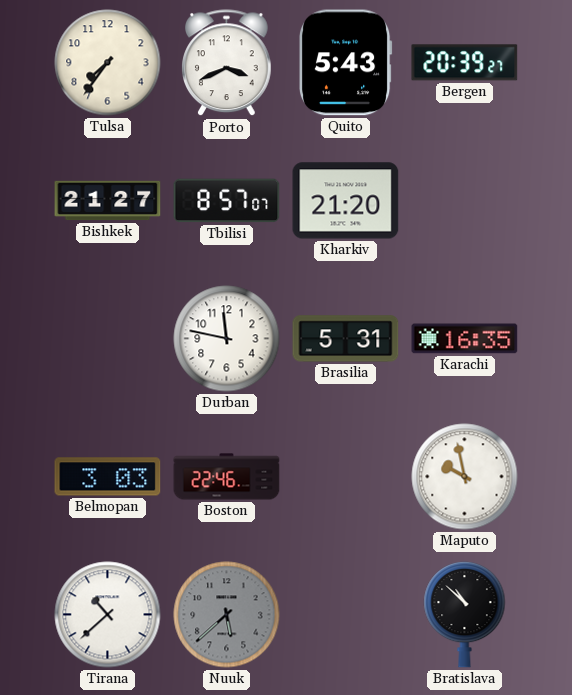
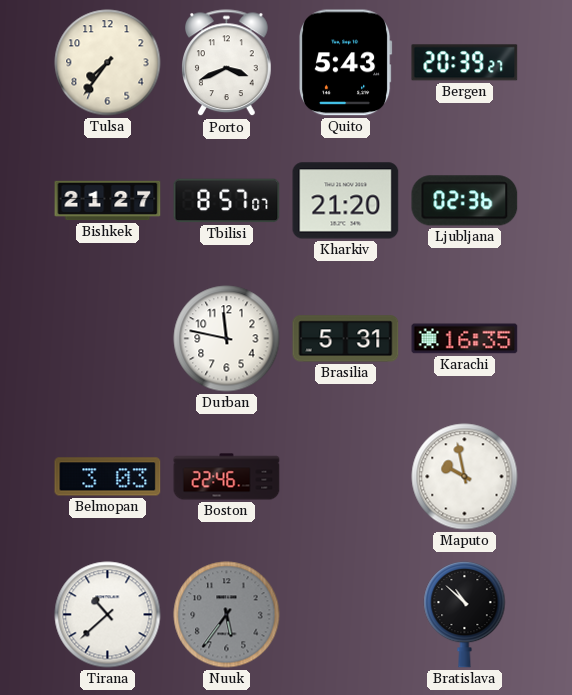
Ljubljana: none -> 02:36 (465, 201)
Nuuk: 5:38 -> 5:36 (227, 615)
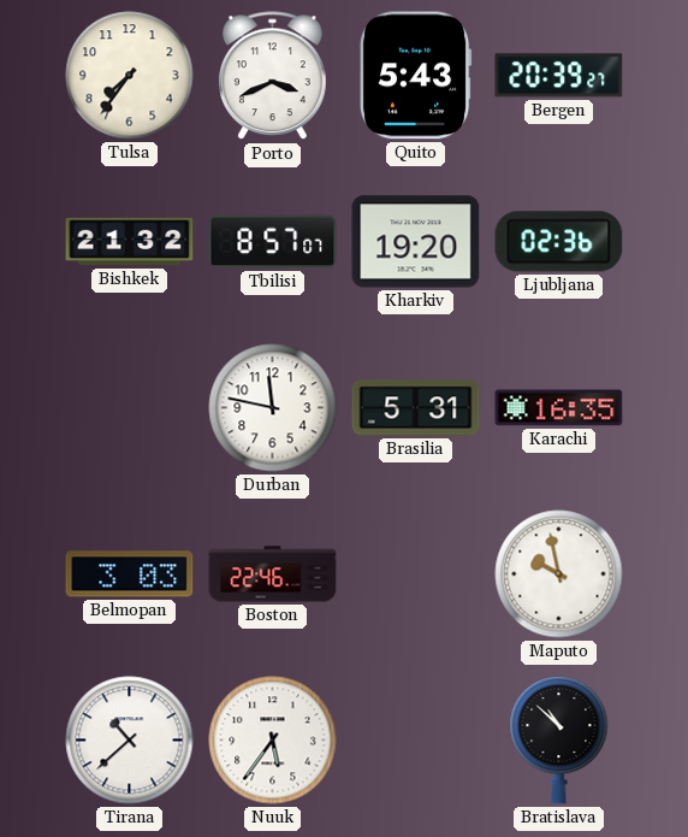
Bishkek: 21:27 -> 21:32 (130, 242)
Kharkiv: 21:20 -> 19:20 (416, 242)
Nuuk dial: grey -> white (273, 741)
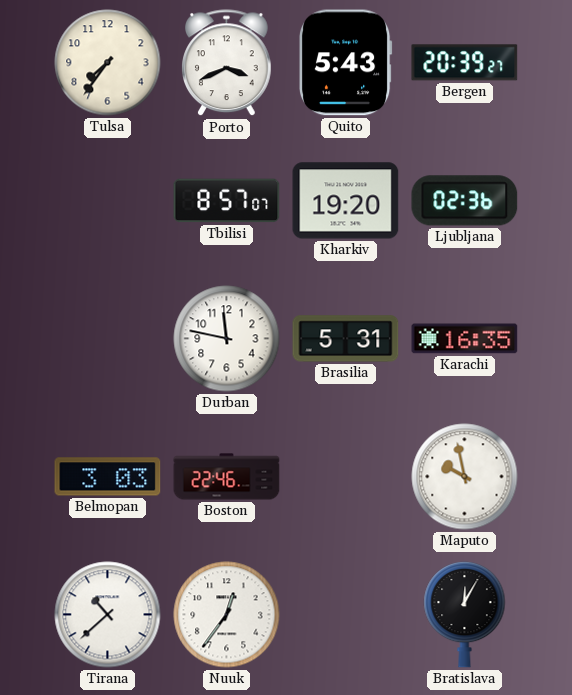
Bishkek: 21:32 -> none (130, 242)
Nuuk: 5:36 -> 12:36 (227, 615)
Bratislava: 10:52 -> 12:05 (465, 614)
